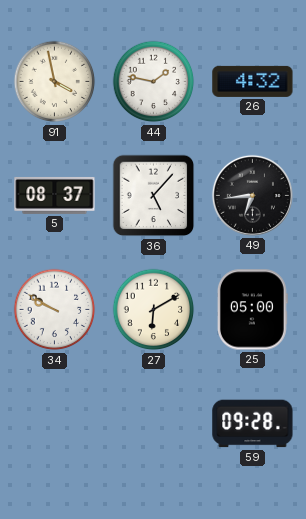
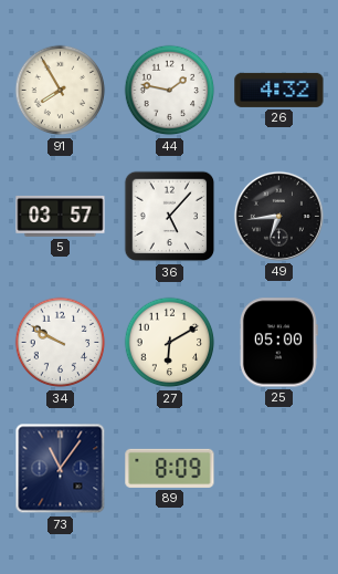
91: 3:58 -> 7:55 (61, 91)
5: 08:37 -> 03:57 (61, 216)
73: none -> 11:06 (61, 469)
89: none -> 8:09 (170, 468)
59: 09:28 -> none (253, 424)
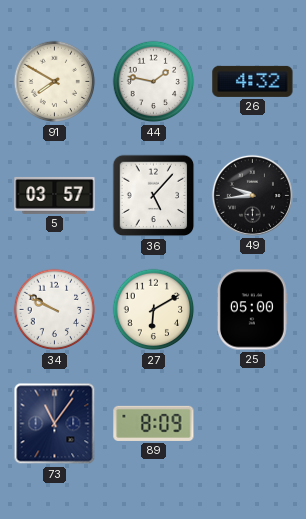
91: 7:55 -> 7:50 (55, 82)
49: 6:44 -> 9:44 (252, 195)
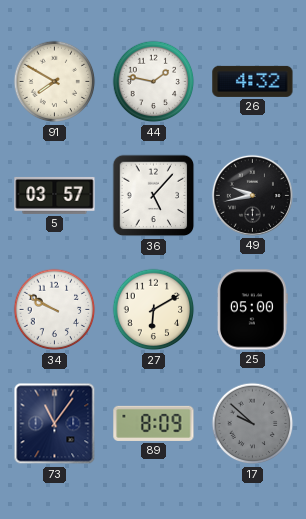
49: 9:44 -> 9:43 (252, 195)
17: none -> 9:52 (253, 424)
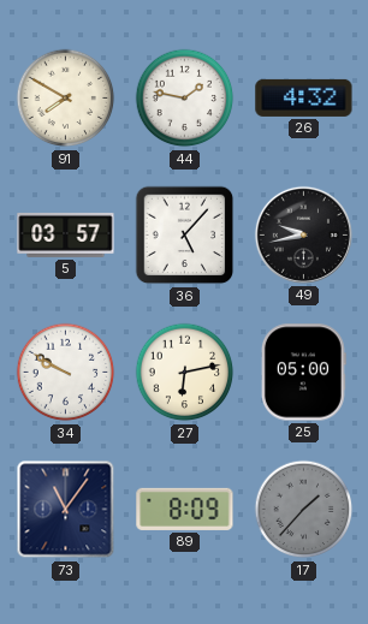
27: 6:10 -> 6:13 (185, 373)
17: 9:52 -> 1:37 (304, 510)
